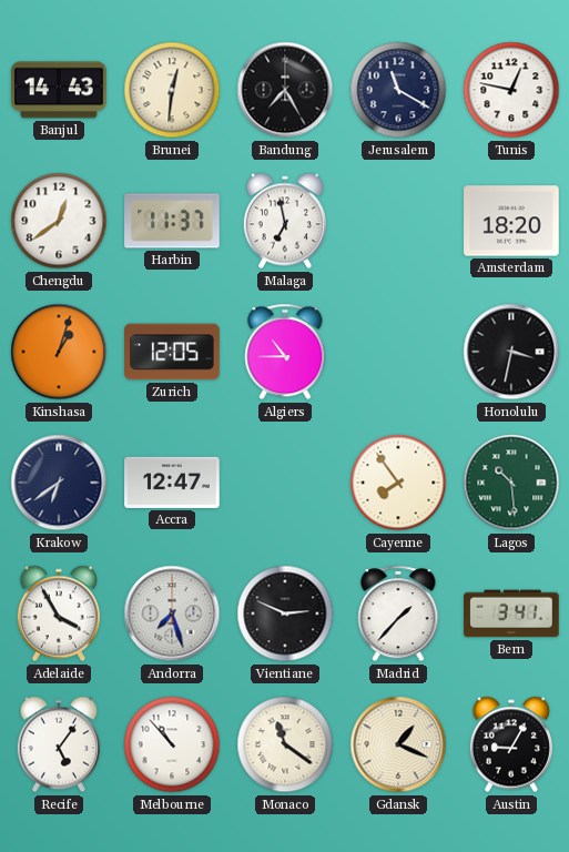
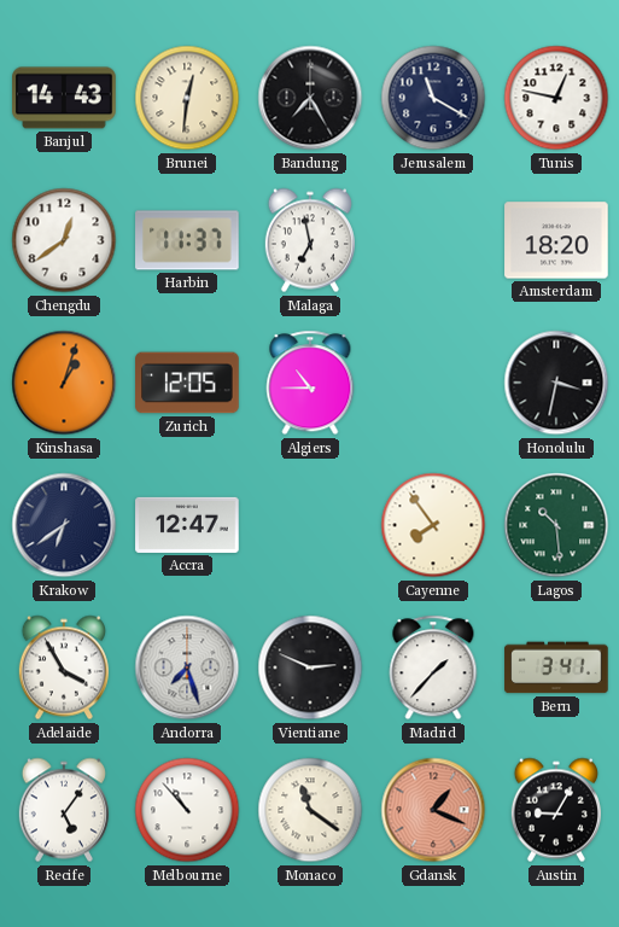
Gdansk dial: cream -> salmon (433, 810)
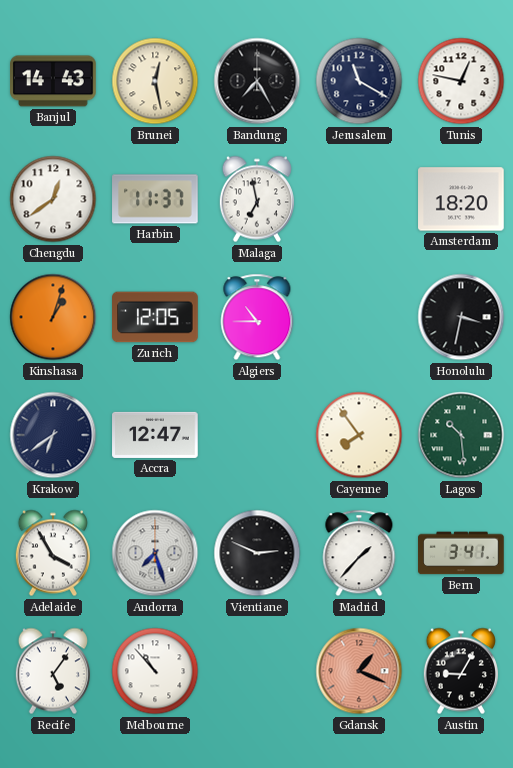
Brunei: 12:31 -> 12:28 (155, 81)
Monaco: 11:21 -> none (310, 810)
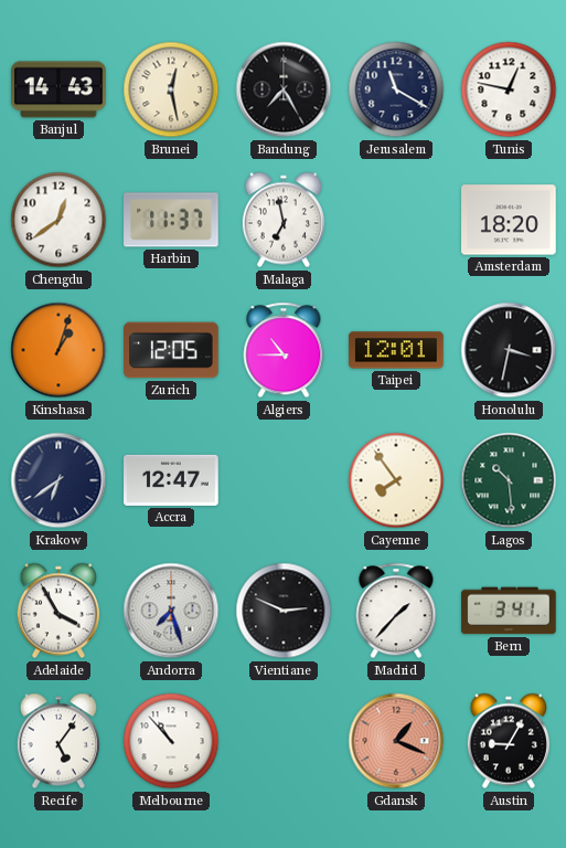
Taipei: none -> 12:01 (396, 350)
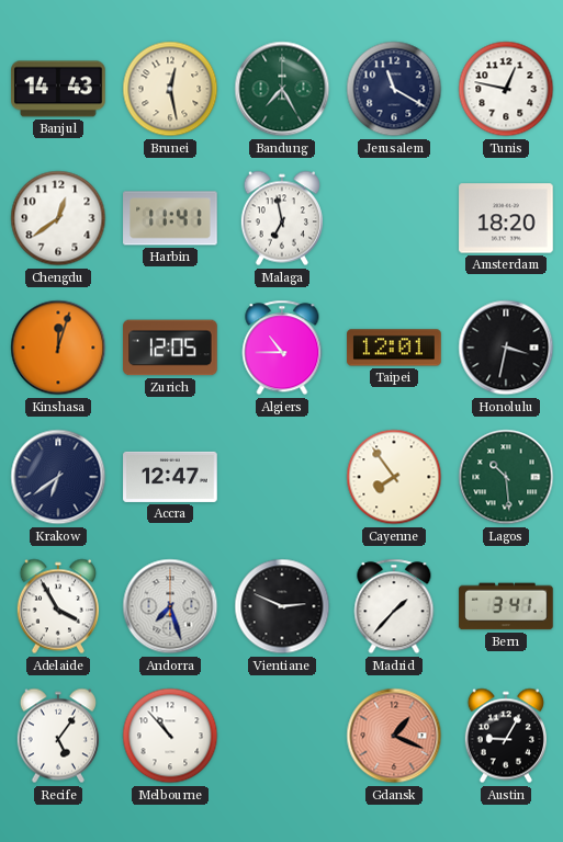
Bandung dial: black -> green (282, 89)
Harbin: 11:37 -> 11:41 (170, 218)
Kinshasa: 1:03 -> 12:03 (58, 348)
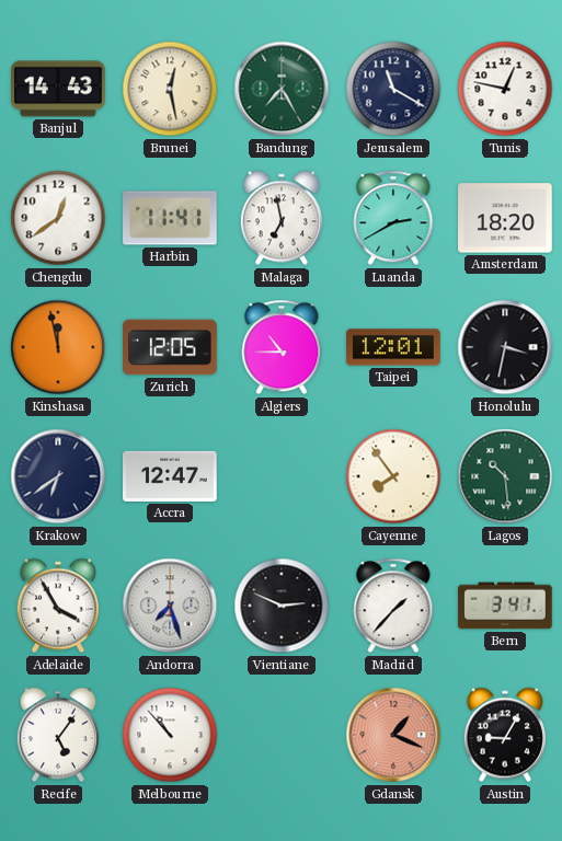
Luanda: none -> 2:40 (393, 218)
Kinshasa: 12:03 -> 11:58 (58, 347)
